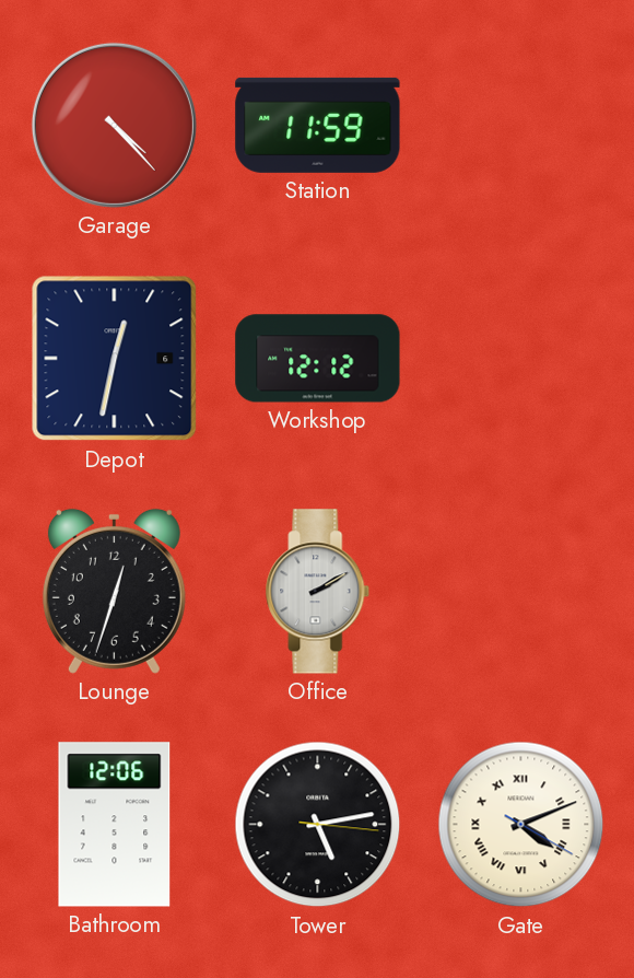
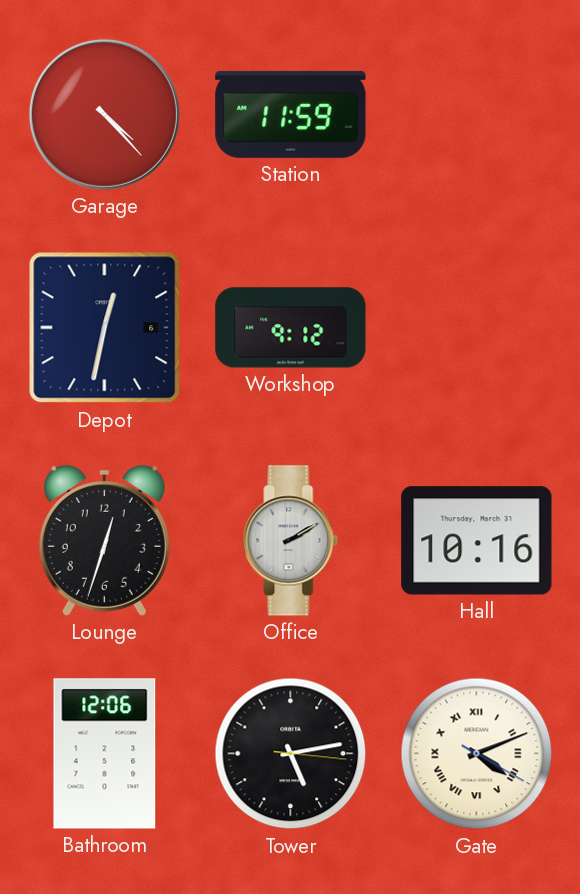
Workshop: 12:12 -> 9:12 (291, 328)
Hall: none -> 10:16 (477, 541)
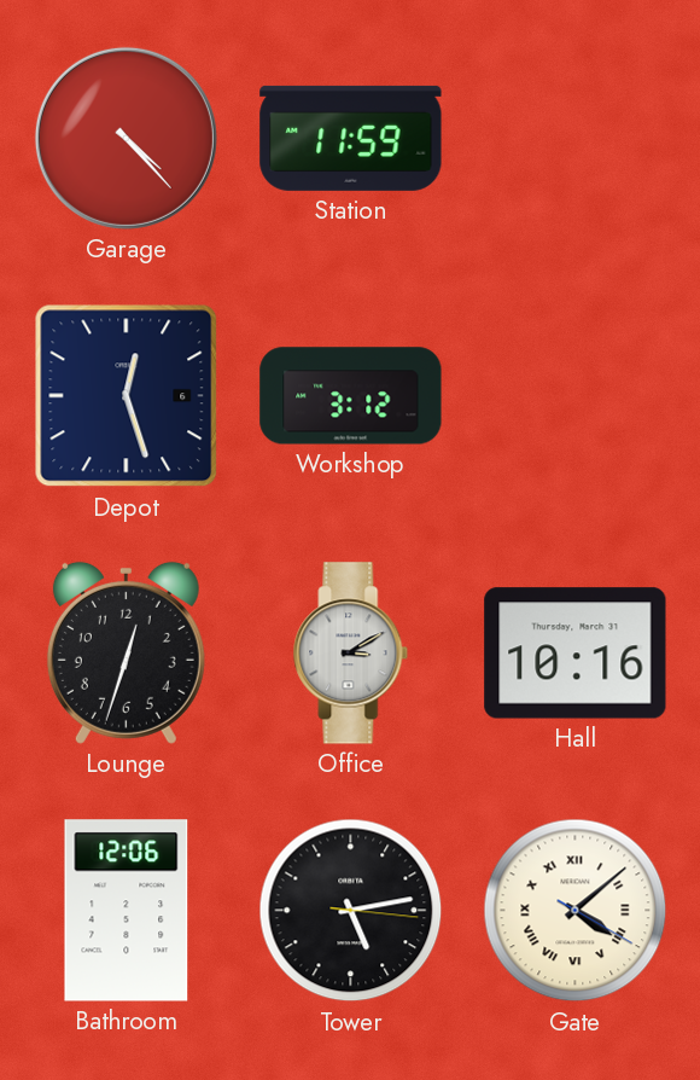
Depot: 12:32 -> 12:27 (127, 396)
Workshop: 9:12 -> 3:12 (351, 396)
Office: 2:10 -> 3:10 (351, 654)
Gate: 4:11 -> 4:08 (576, 911)
